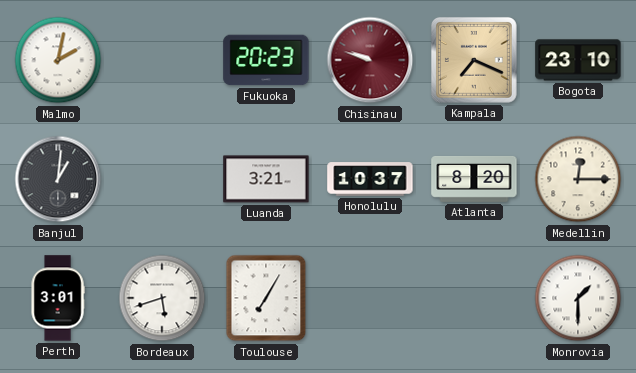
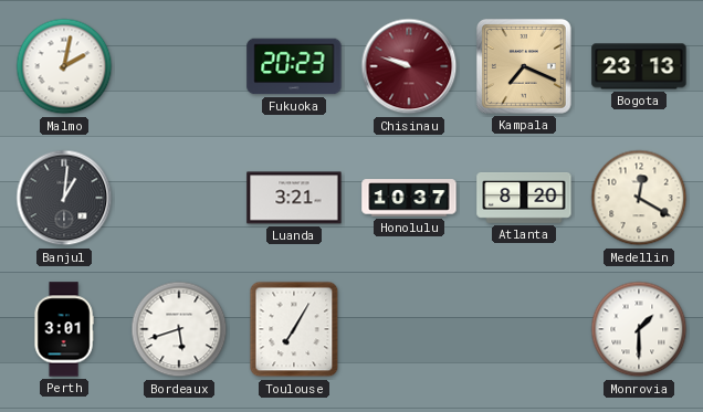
Bogota: 23:10 -> 23:13 (639, 66)
Medellin: 12:15 -> 12:20 (639, 198)
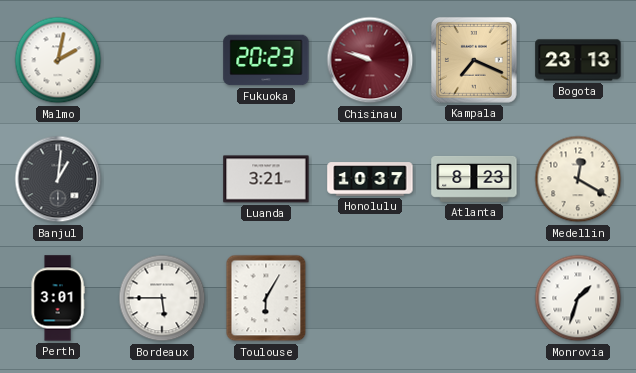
Atlanta: 8:20 -> 8:23 (474, 179)
Bordeaux: 5:42 -> 5:45 (162, 298)
Toulouse: 7:05 -> 6:05 (266, 298)
Monrovia: 1:30 -> 1:33 (578, 298)
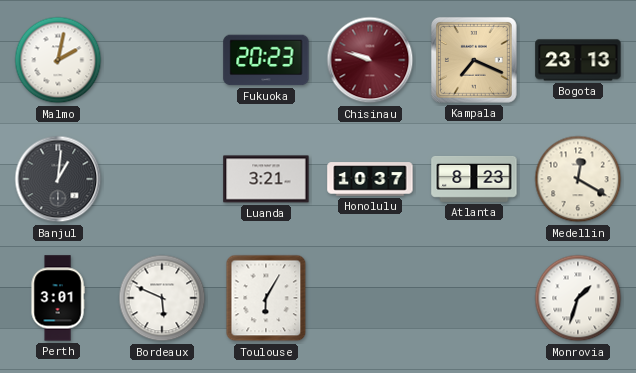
Bordeaux: 5:45 -> 5:49 (162, 298)
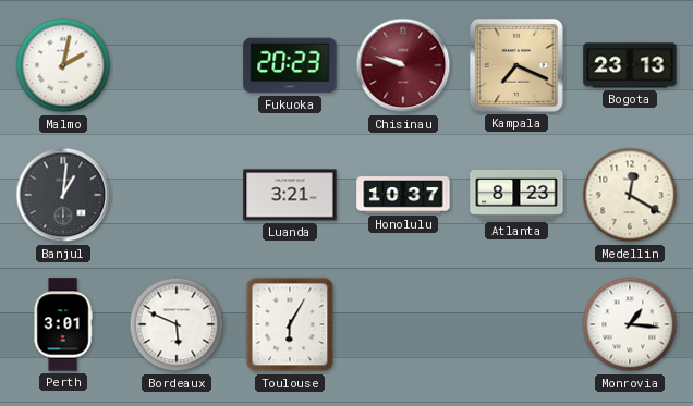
Monrovia: 1:33 -> 1:16 (630, 324)
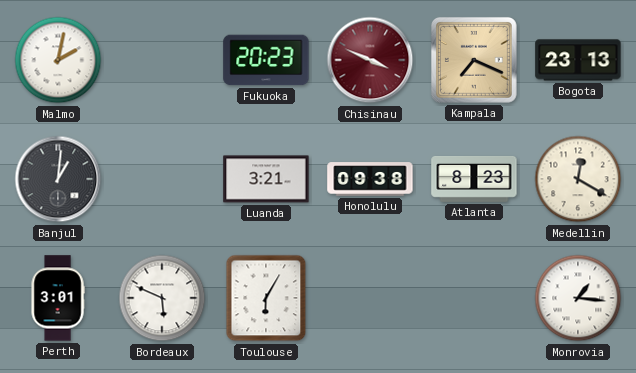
Chisinau: 9:48 -> 3:49 (370, 60)
Honolulu: 10:37 -> 09:38 (370, 179)
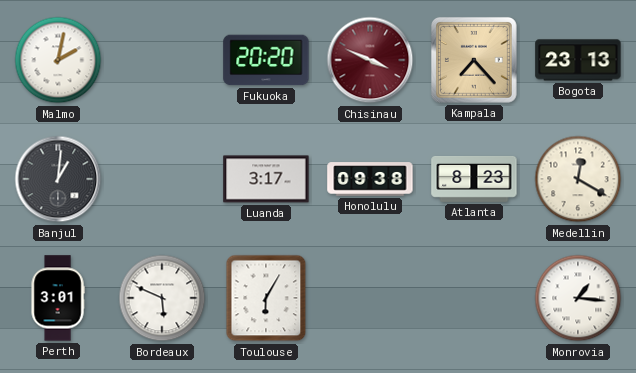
Fukuoka: 20:23 -> 20:20 (266, 60)
Kampala: 7:19 -> 7:23 (474, 60)
Luanda: 3:21 -> 3:17 (266, 179)
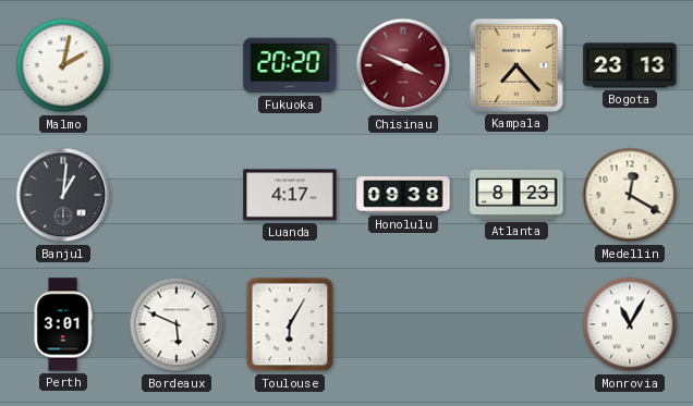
Luanda: 3:17 -> 4:17 (290, 195)
Monrovia: 1:16 -> 11:05 (630, 324)
